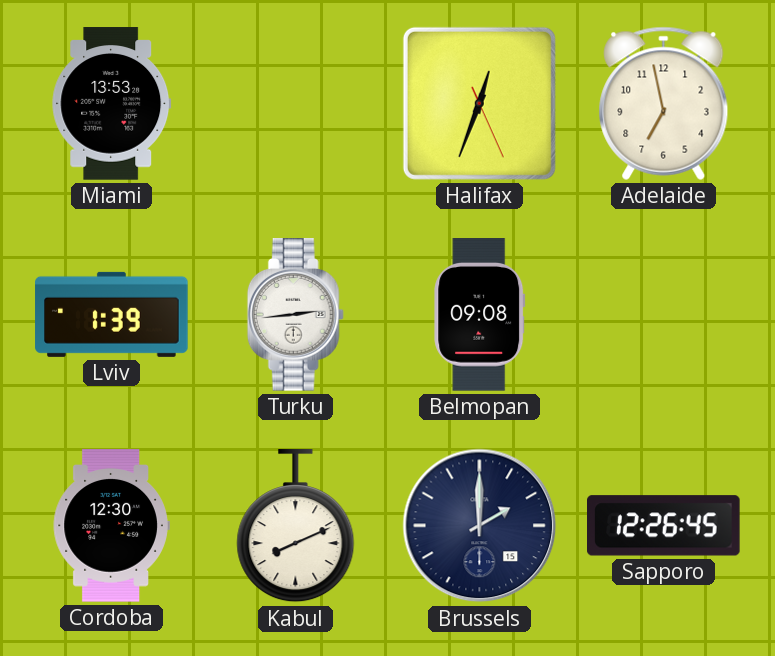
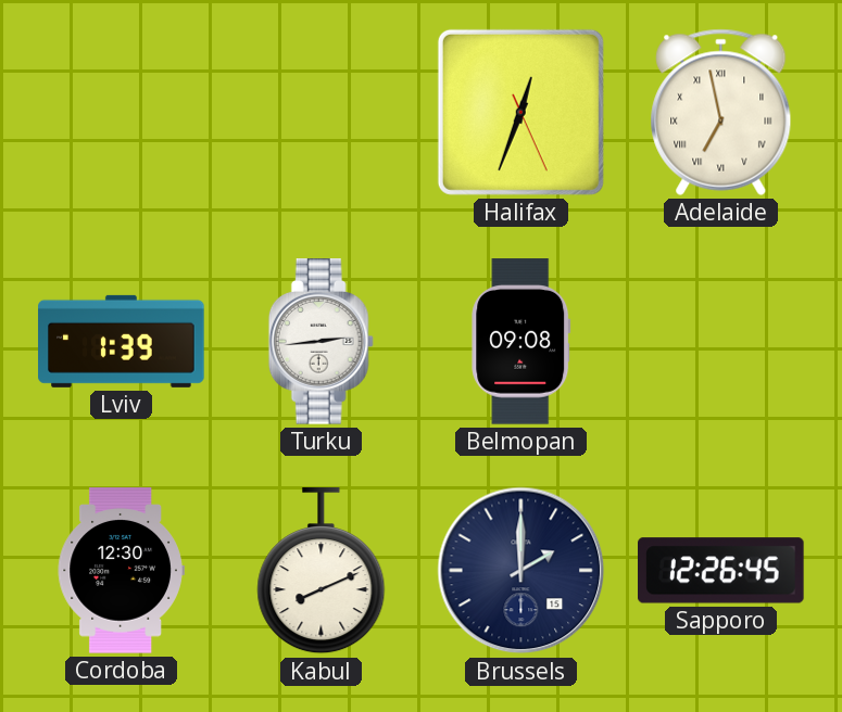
Miami: 13:53 -> none (112, 104)
Adelaide numerals: Arabic -> Roman (721, 112)
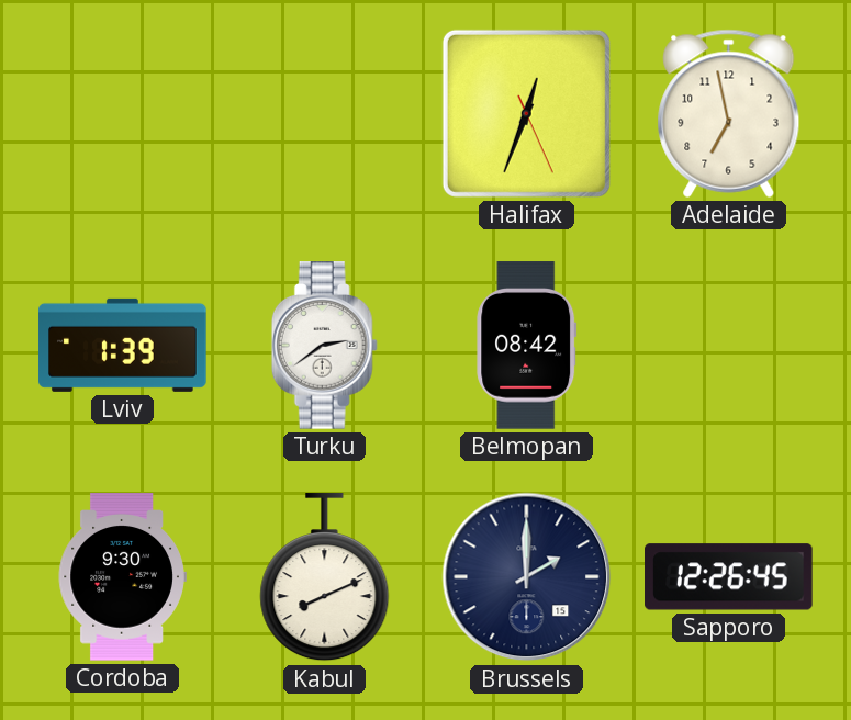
Adelaide numerals: Roman -> Arabic (729, 113)
Turku: 2:44 -> 2:39 (324, 346)
Belmopan: 09:08 -> 08:42 (527, 346)
Cordoba: 12:30 -> 9:30 (122, 577)
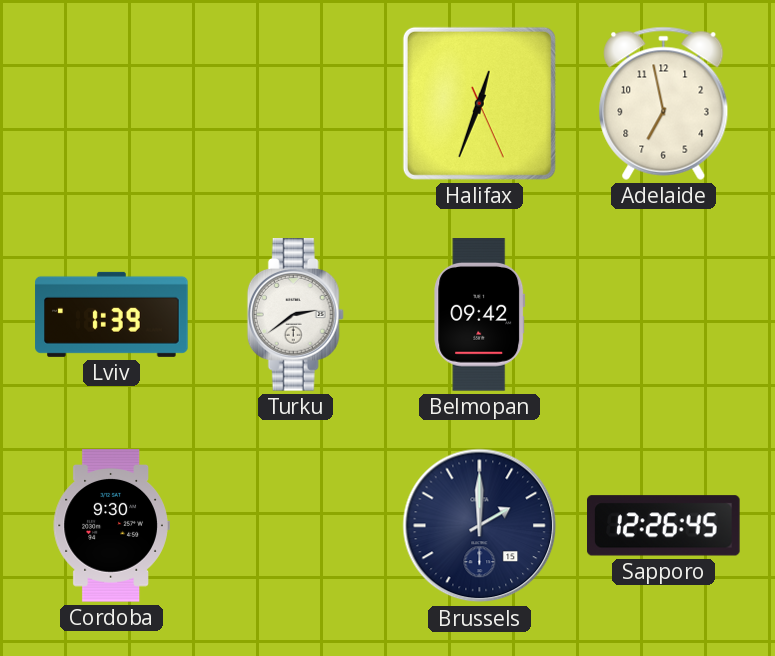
Belmopan: 08:42 -> 09:42 (480, 315)
Kabul: 8:11 -> none (325, 577)
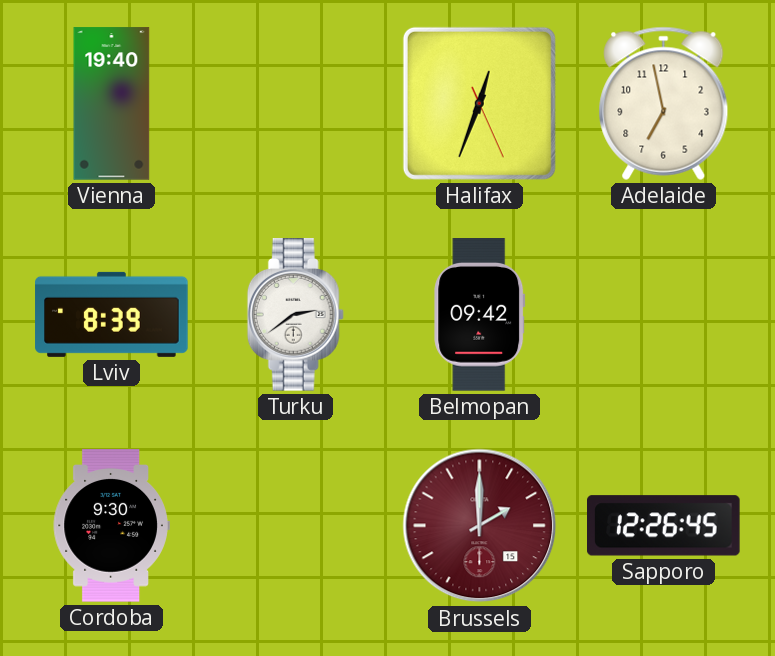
Vienna: none -> 19:40 (112, 104)
Lviv: 1:39 -> 8:39 (112, 314)
Brussels dial: navy -> burgundy (480, 526)
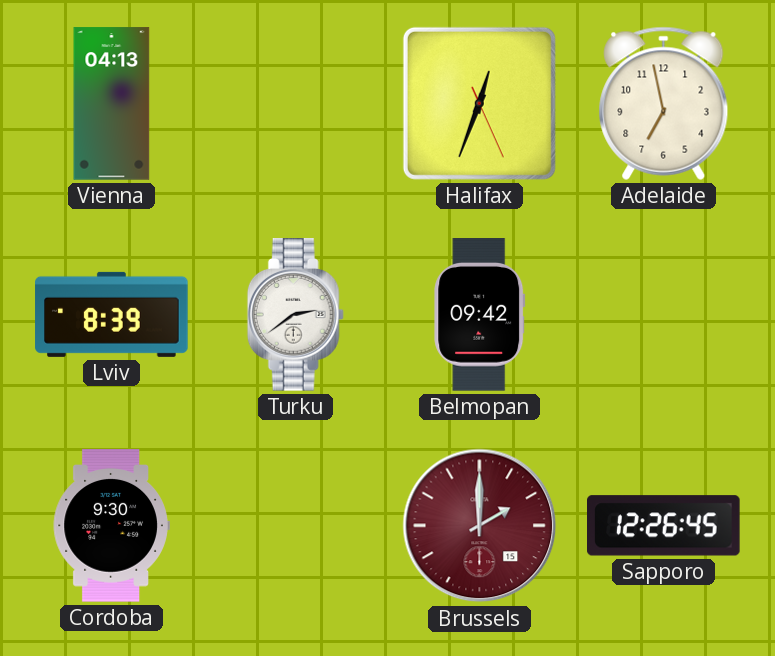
Vienna: 19:40 -> 04:13 (112, 104)
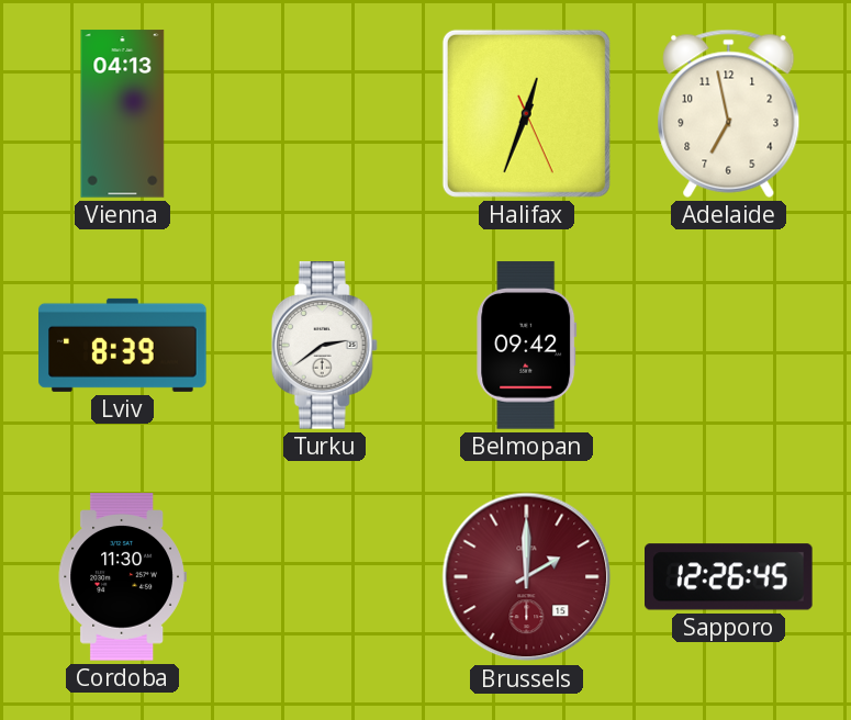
Cordoba: 9:30 -> 11:30 (122, 577)
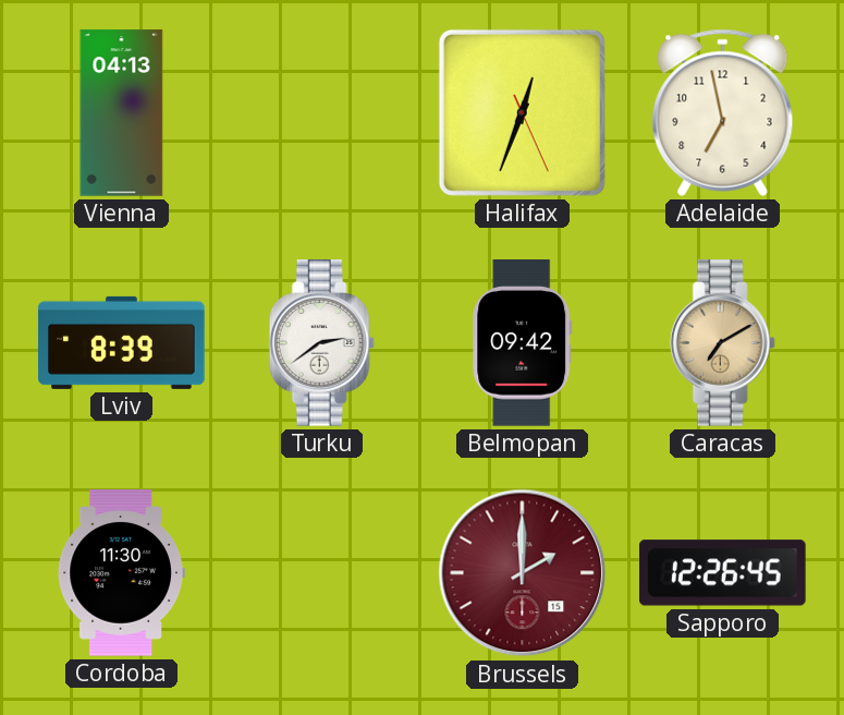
Caracas: none -> 7:10 (722, 343)
